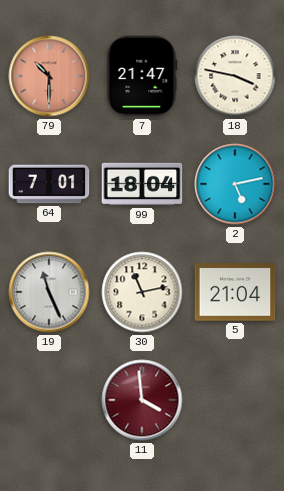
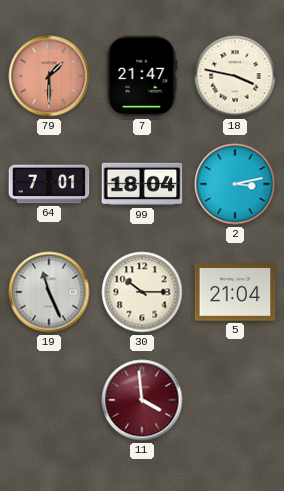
79: 10:30 -> 1:30 (49, 76)
2: 5:13 -> 3:13 (235, 184)
30: 11:13 -> 10:15 (142, 292)
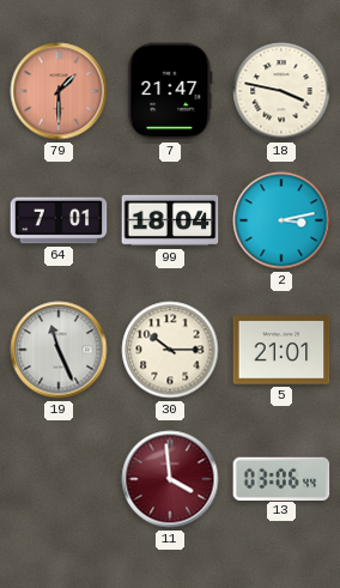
5: 21:04 -> 21:01 (281, 350)
13: none -> 03:06 (281, 478)
